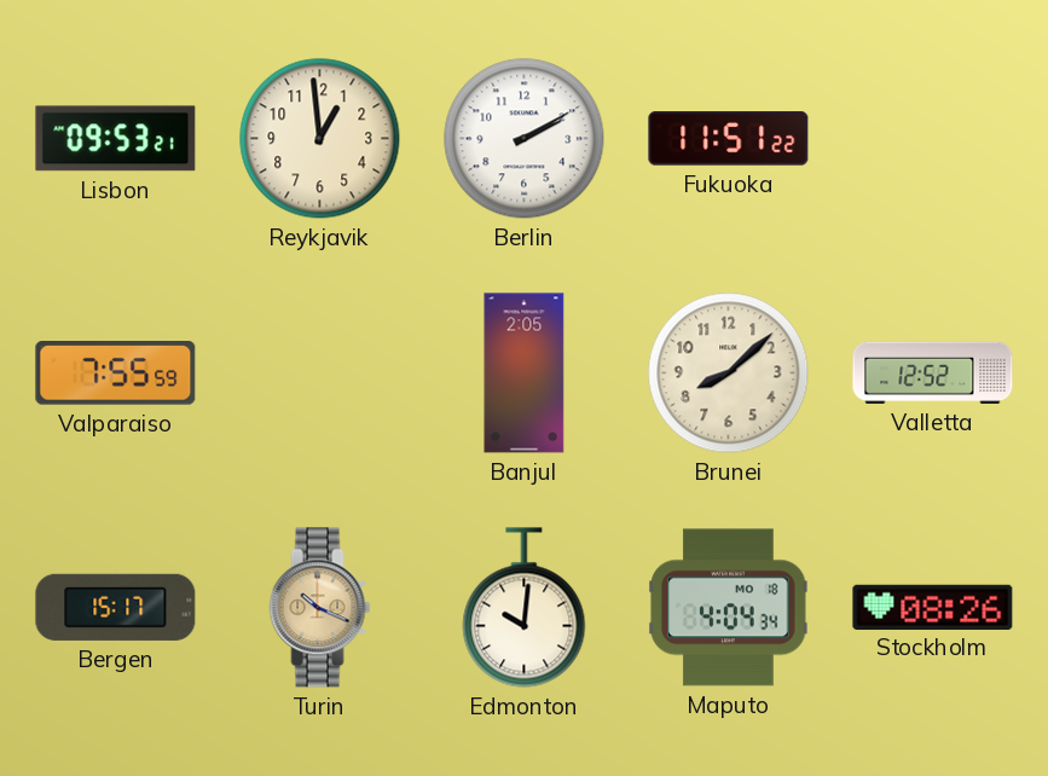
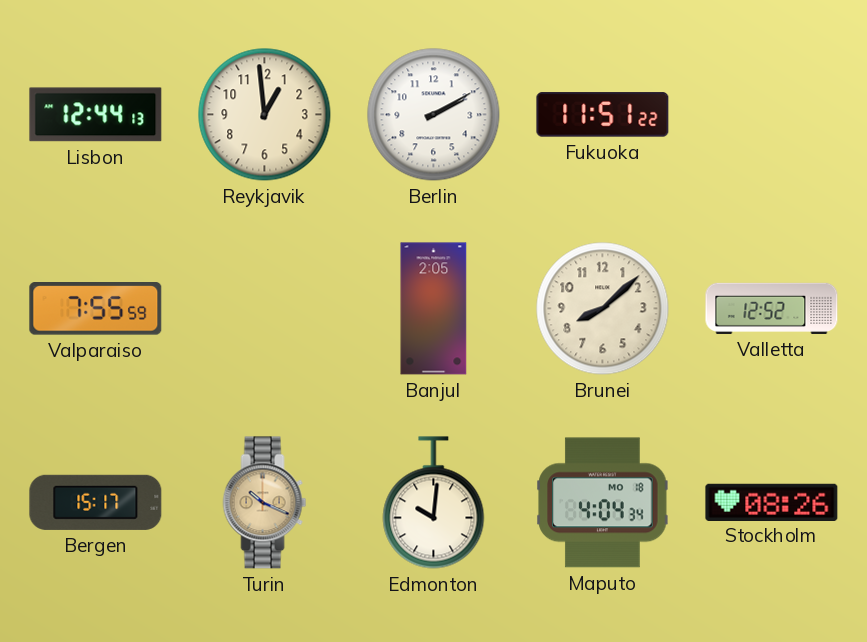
Lisbon: 09:53 -> 12:44 (96, 115)
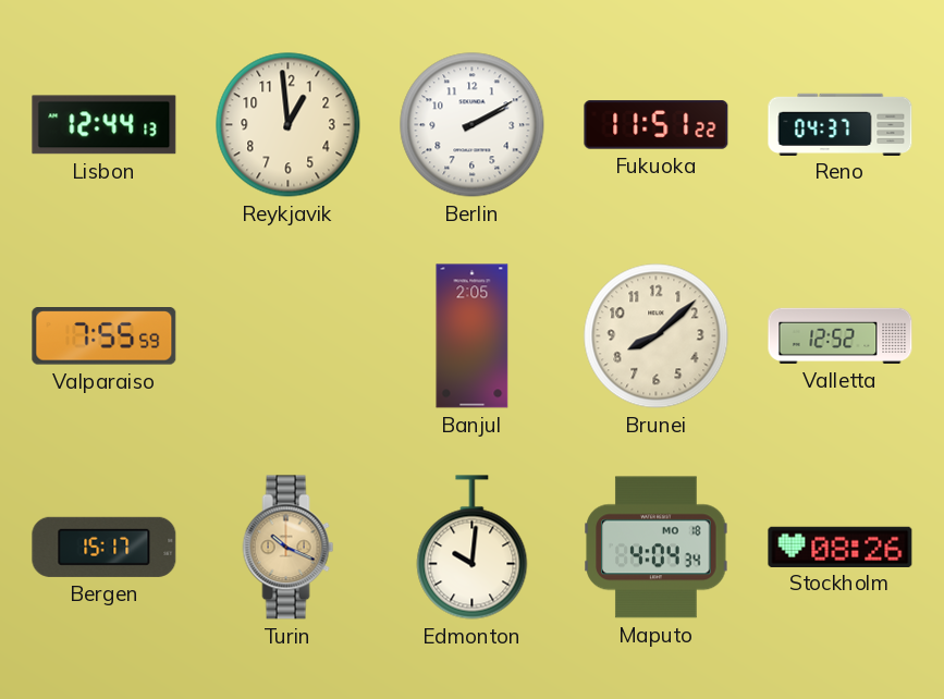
Reno: none -> 04:37 (841, 124)
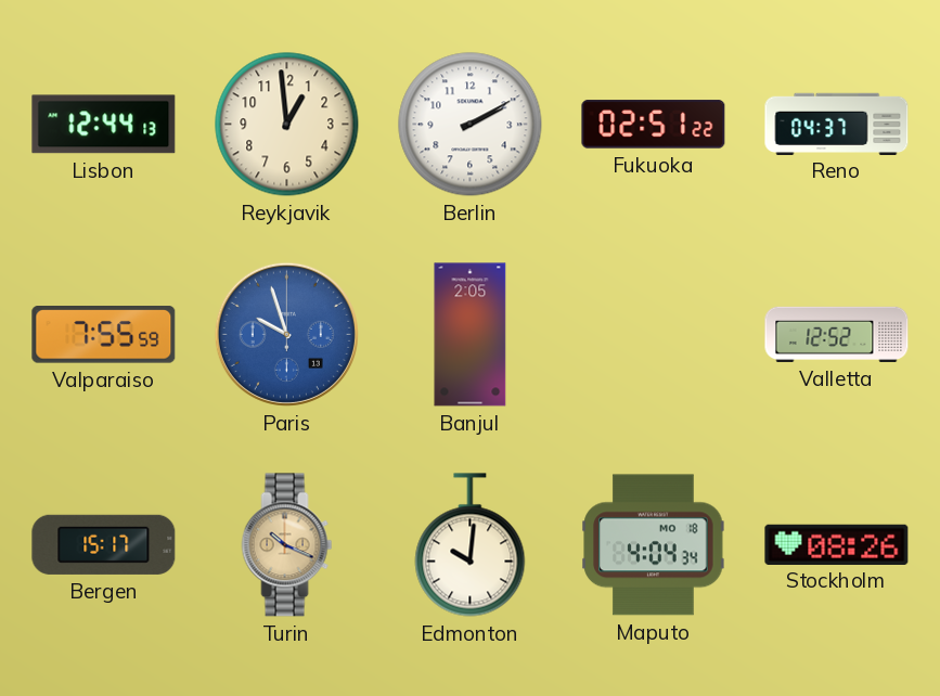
Fukuoka: 11:51 -> 02:51 (654, 125)
Paris: none -> 9:57 (286, 334)
Brunei: 8:08 -> none (657, 336)
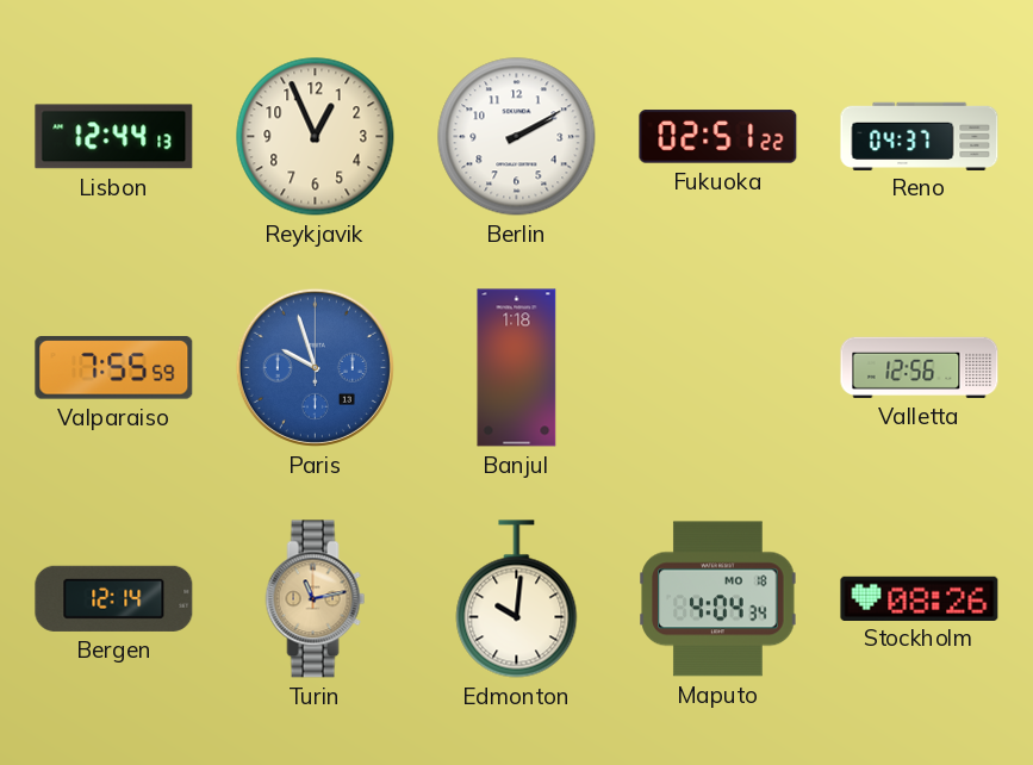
Reykjavik: 12:59 -> 12:56 (316, 137)
Banjul: 2:05 -> 1:18 (517, 368)
Valletta: 12:52 -> 12:56 (920, 367)
Bergen: 15:17 -> 12:14 (114, 598)
Turin: 10:19 -> 11:13 (316, 599)
